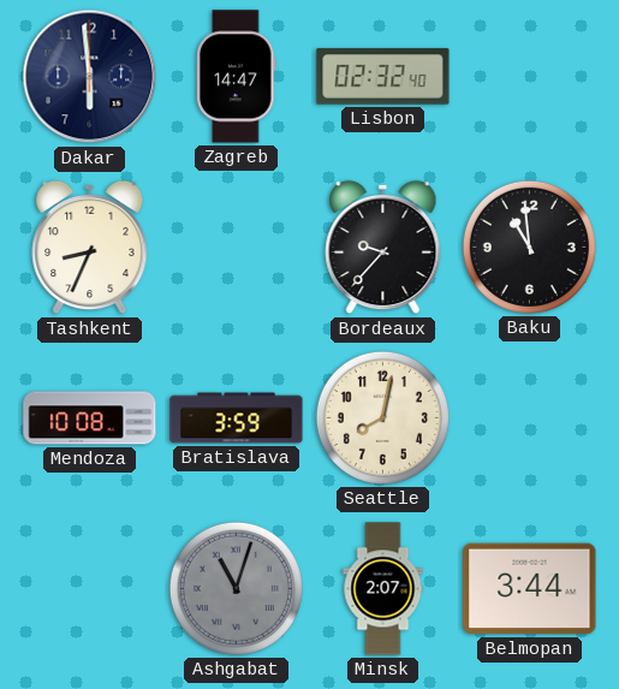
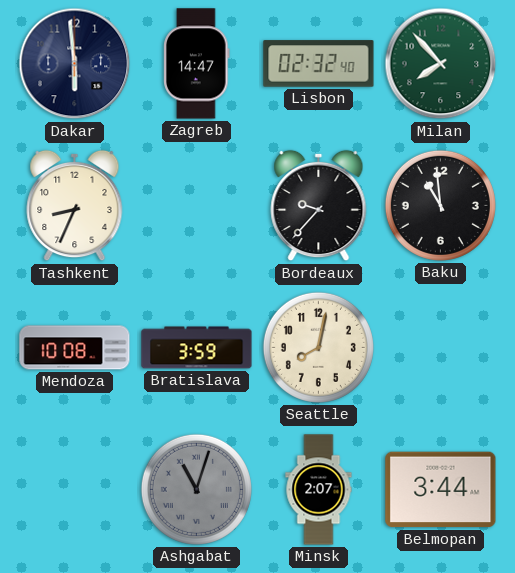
Milan: none -> 7:53 (441, 64)
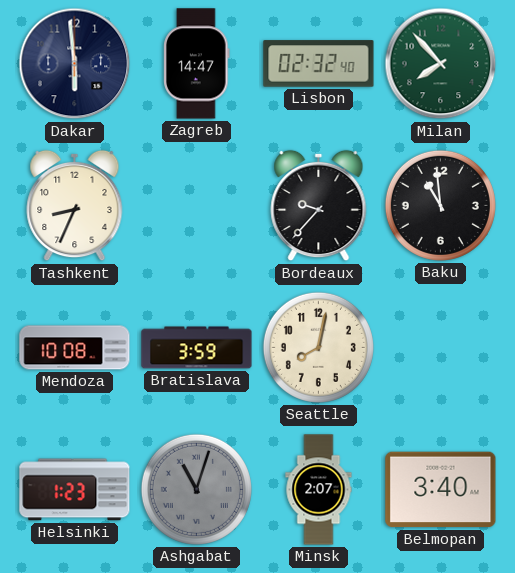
Helsinki: none -> 1:23 (75, 490)
Belmopan: 3:44 -> 3:40 (441, 490)
